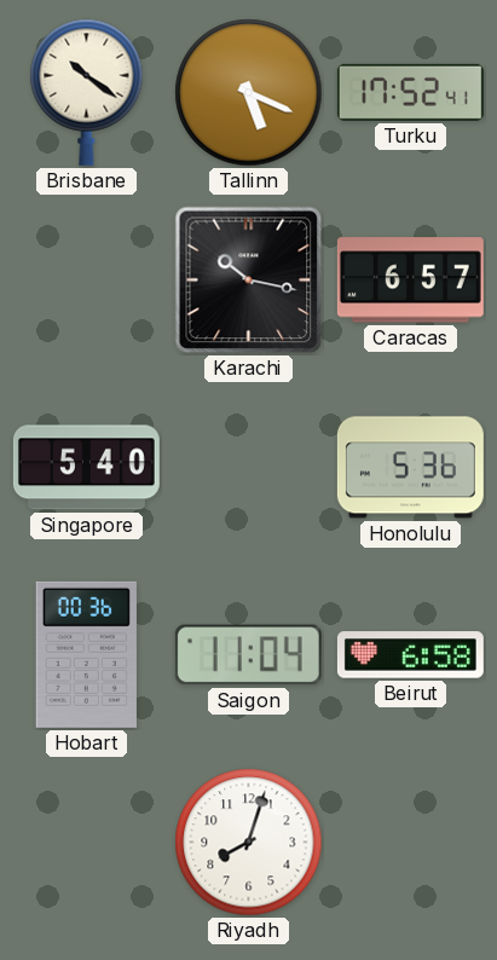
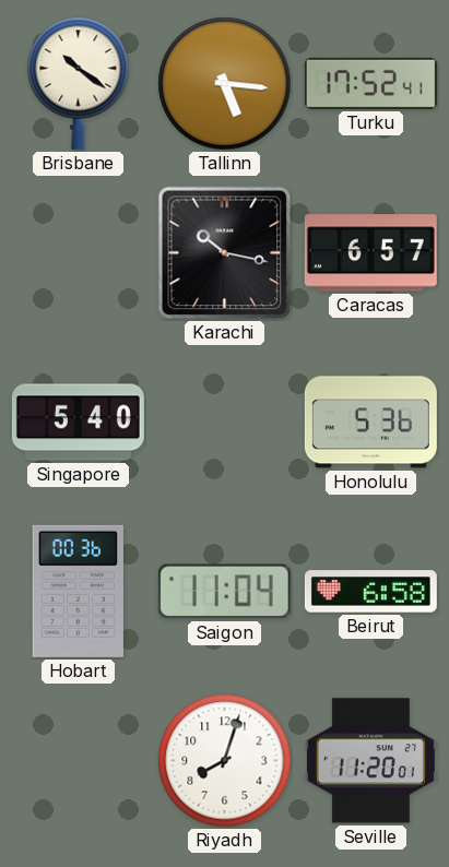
Tallinn: 5:19 -> 5:16 (225, 84)
Seville: none -> 11:20 (370, 761)
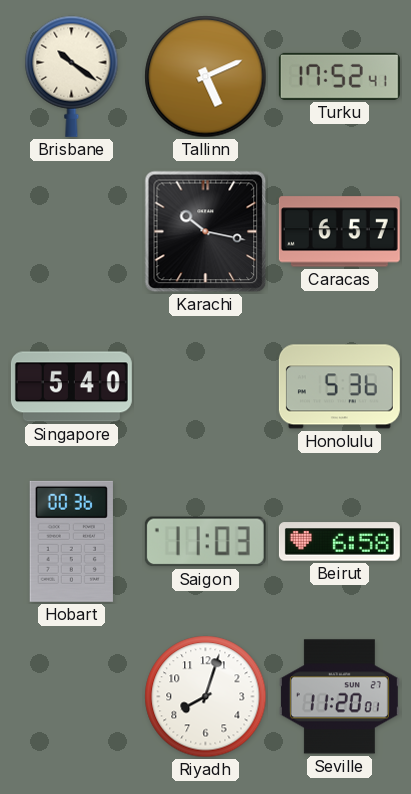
Tallinn: 5:16 -> 5:11 (206, 77)
Saigon: 11:04 -> 11:03 (205, 542)
